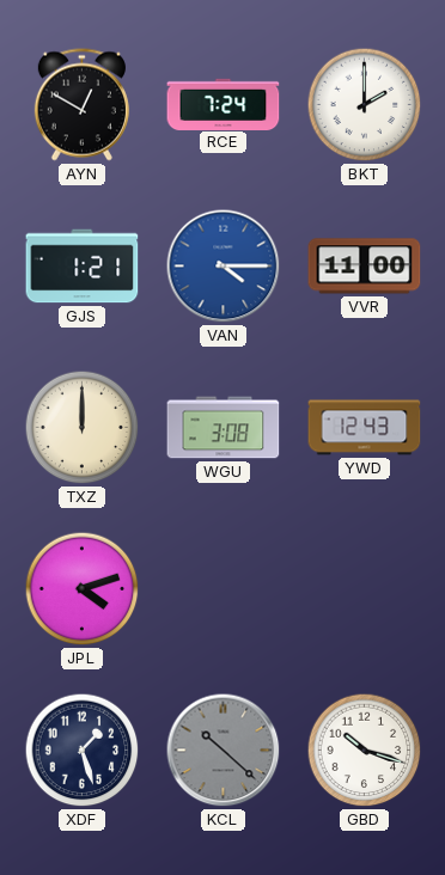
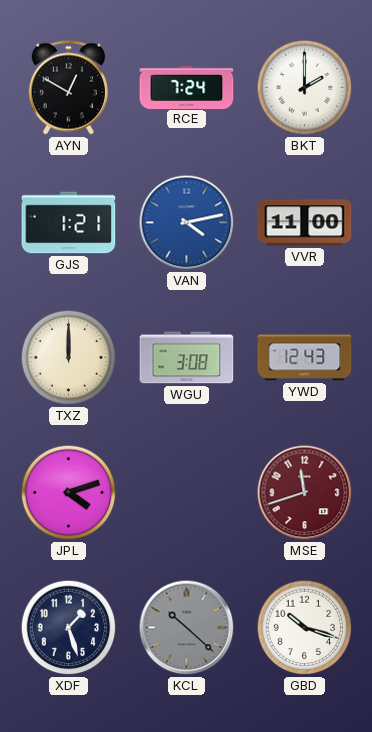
VAN: 4:15 -> 4:13 (187, 223)
MSE: none -> 11:42 (305, 493)
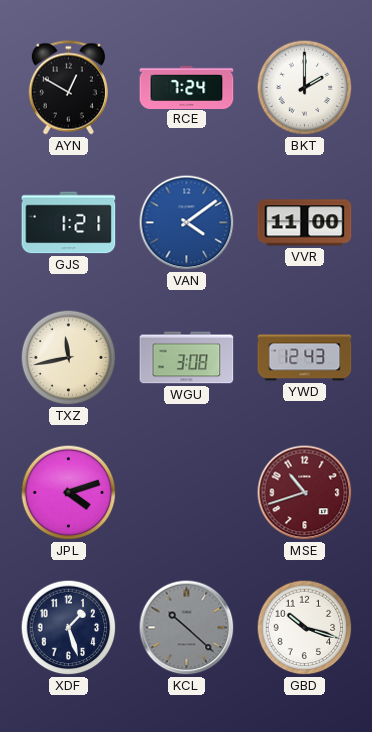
VAN: 4:13 -> 4:09 (187, 223)
TXZ: 12:00 -> 11:43 (69, 358)
MSE: 11:42 -> 10:42 (305, 493)
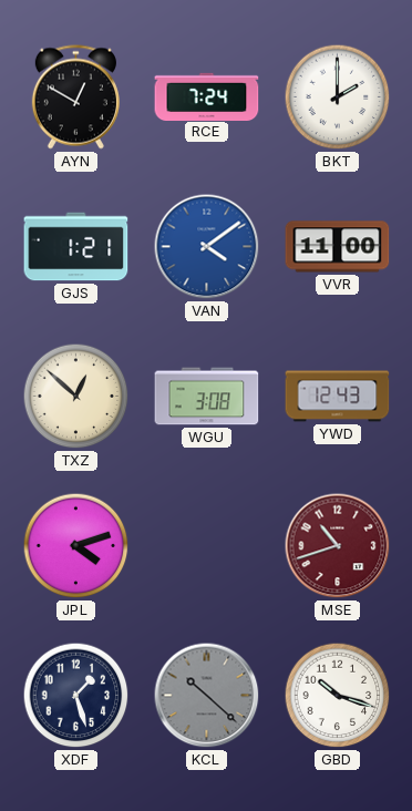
TXZ: 11:43 -> 12:52 (76, 397)
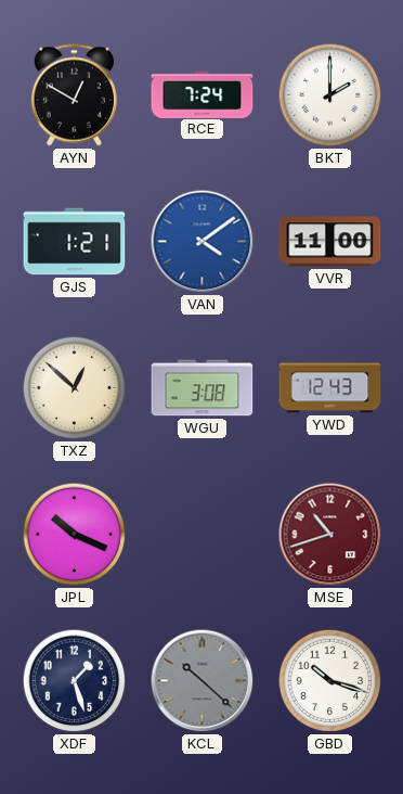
JPL: 4:12 -> 10:19 (75, 535)
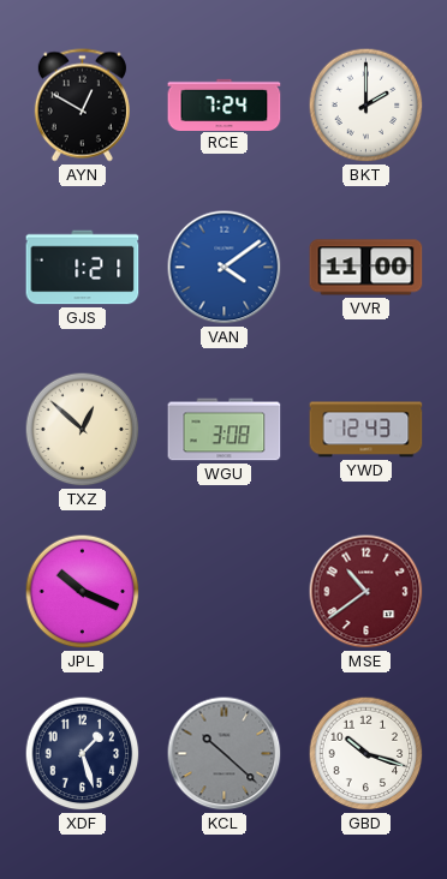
MSE: 10:42 -> 10:39 (366, 592)
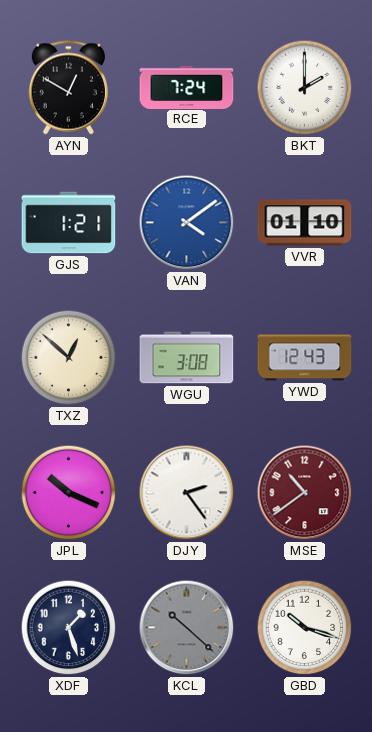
VVR: 11:00 -> 01:10 (305, 223)
DJY: none -> 2:24 (187, 493)
